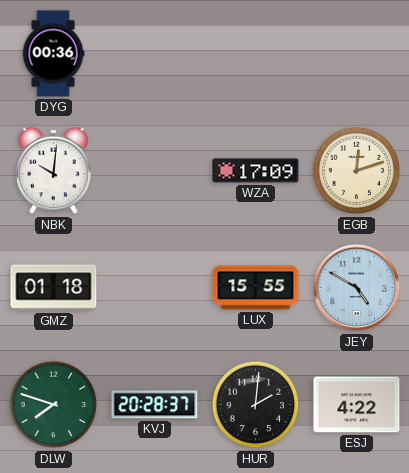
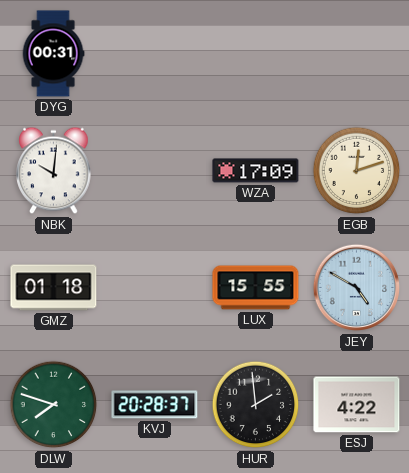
DYG: 00:36 -> 00:31 (53, 54)
HUR: 2:01 -> 1:59 (256, 405)
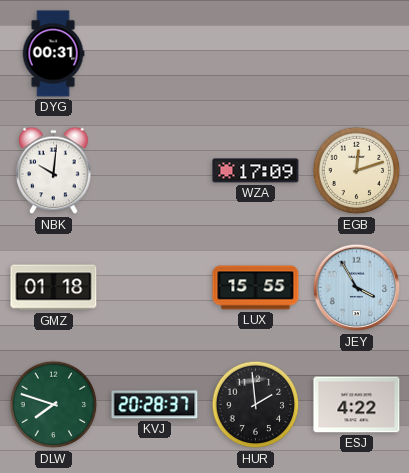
JEY: 4:50 -> 3:55 (357, 288)
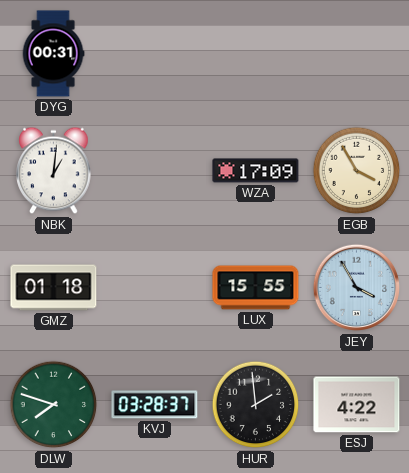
NBK: 10:01 -> 1:01 (54, 171)
EGB: 12:12 -> 3:55 (357, 171)
KVJ: 20:28 -> 03:28 (155, 405)
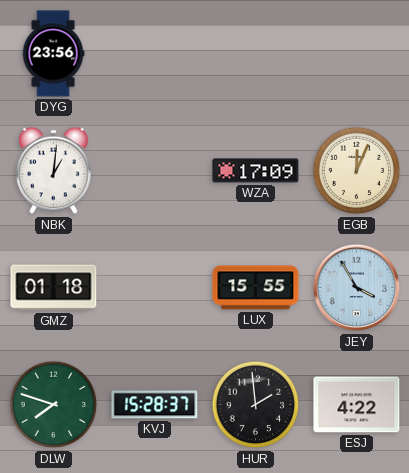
DYG: 00:31 -> 23:56 (53, 54)
EGB: 3:55 -> 12:04 (357, 171)
KVJ: 03:28 -> 15:28 (155, 405)
